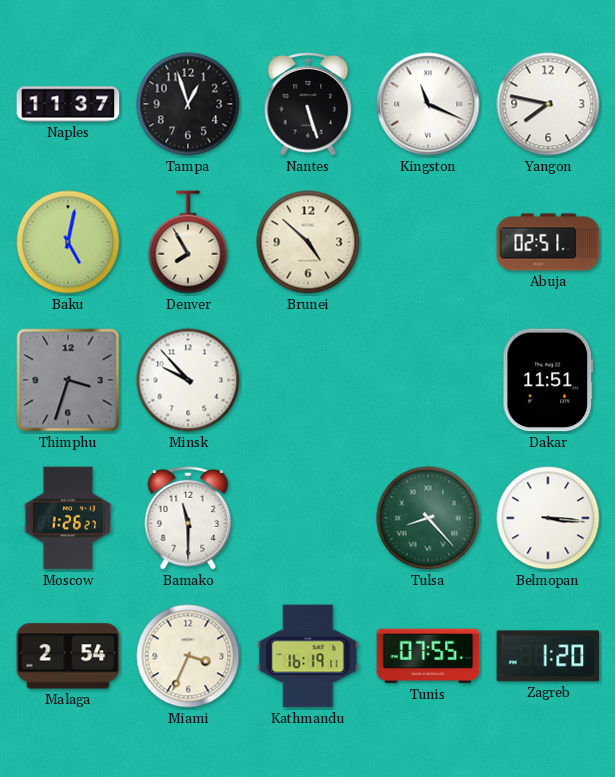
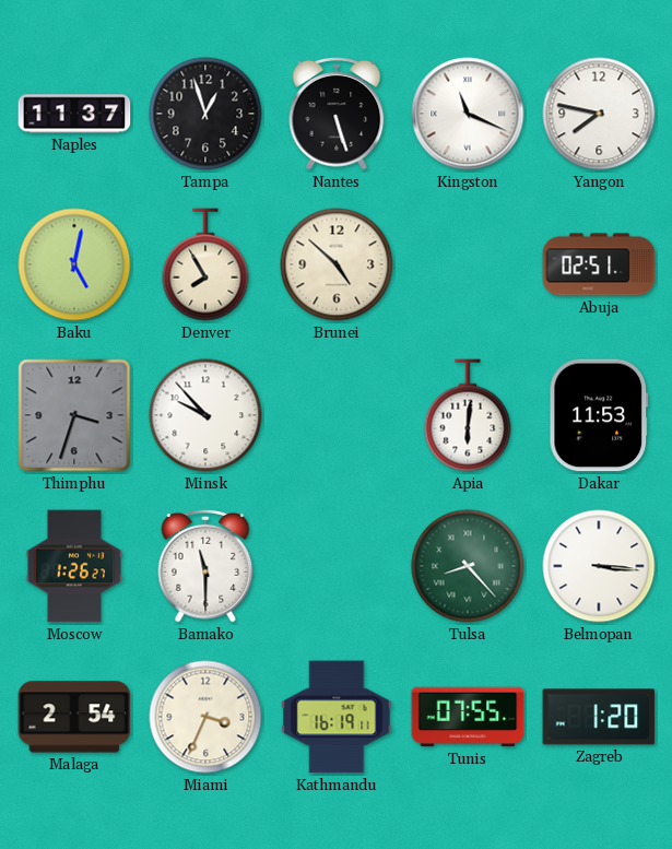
Apia: none -> 6:01 (468, 415)
Dakar: 11:51 -> 11:53 (599, 415)
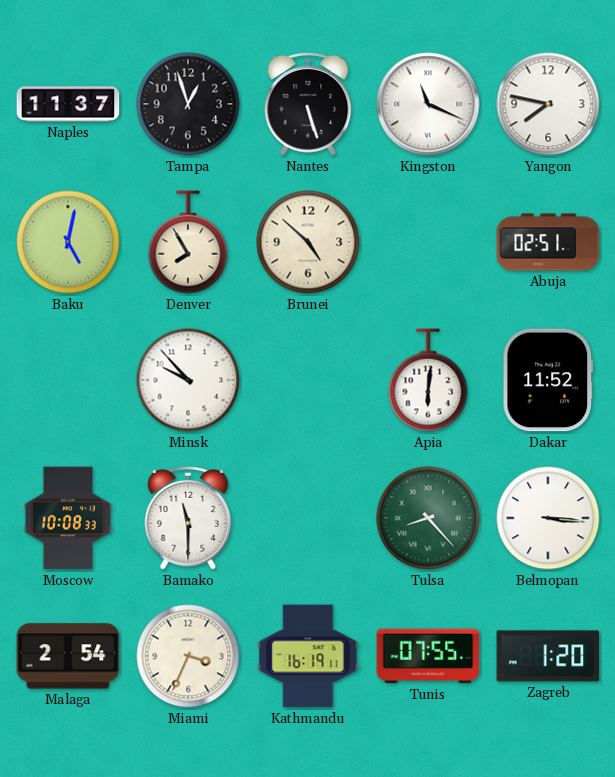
Thimphu: 3:33 -> none (74, 415)
Dakar: 11:53 -> 11:52 (548, 380)
Moscow: 1:26 -> 10:08 (68, 518)
